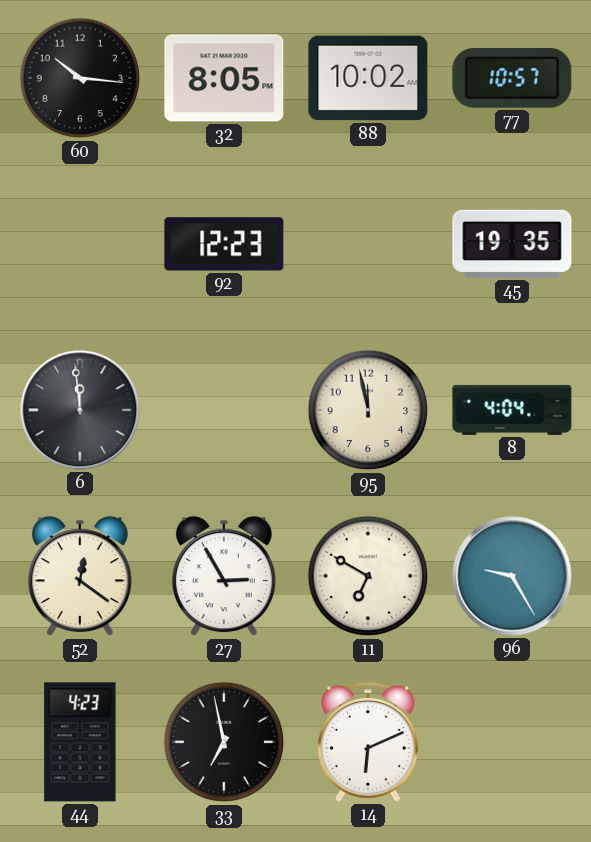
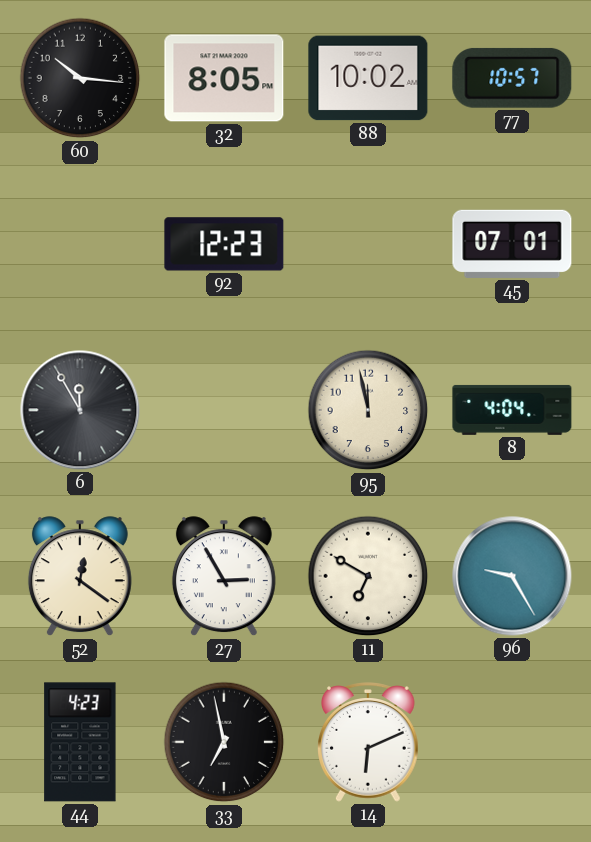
45: 19:35 -> 07:01 (512, 244)
6: 11:59 -> 11:55 (80, 410)
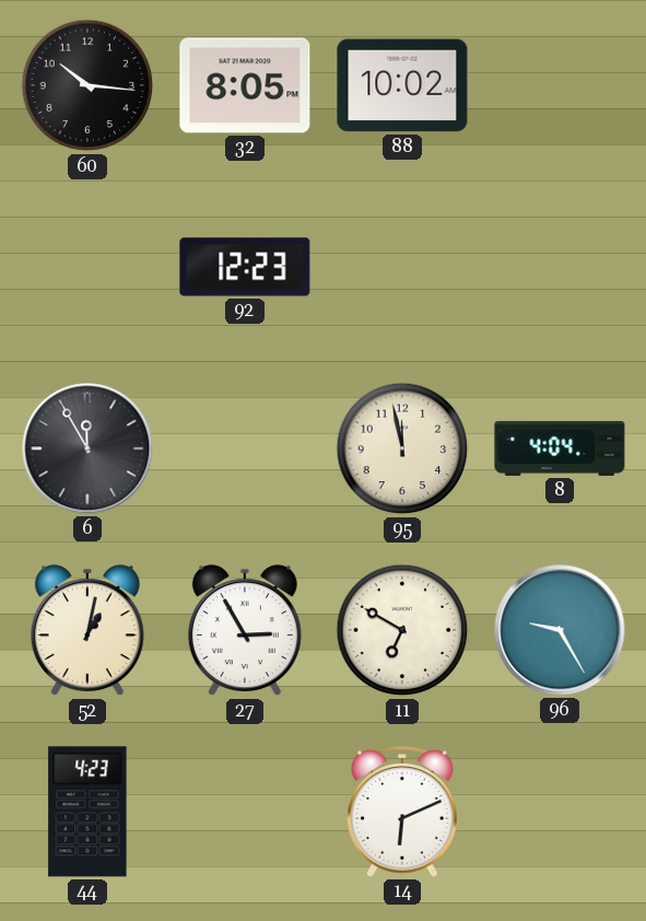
77: 10:57 -> none (512, 78)
45: 07:01 -> none (512, 244)
52: 12:21 -> 1:02 (87, 631)
33: 6:58 -> none (224, 742)
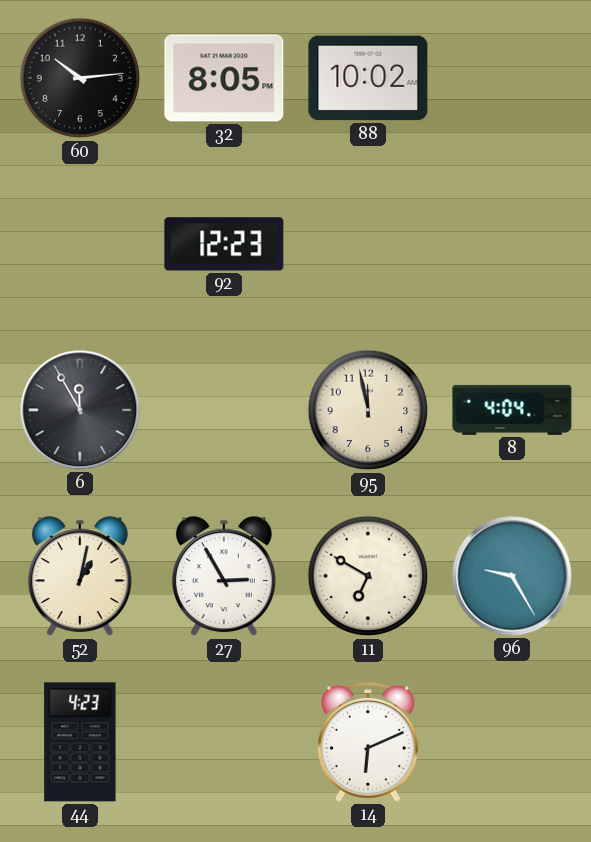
60: 10:16 -> 10:14 (80, 78)
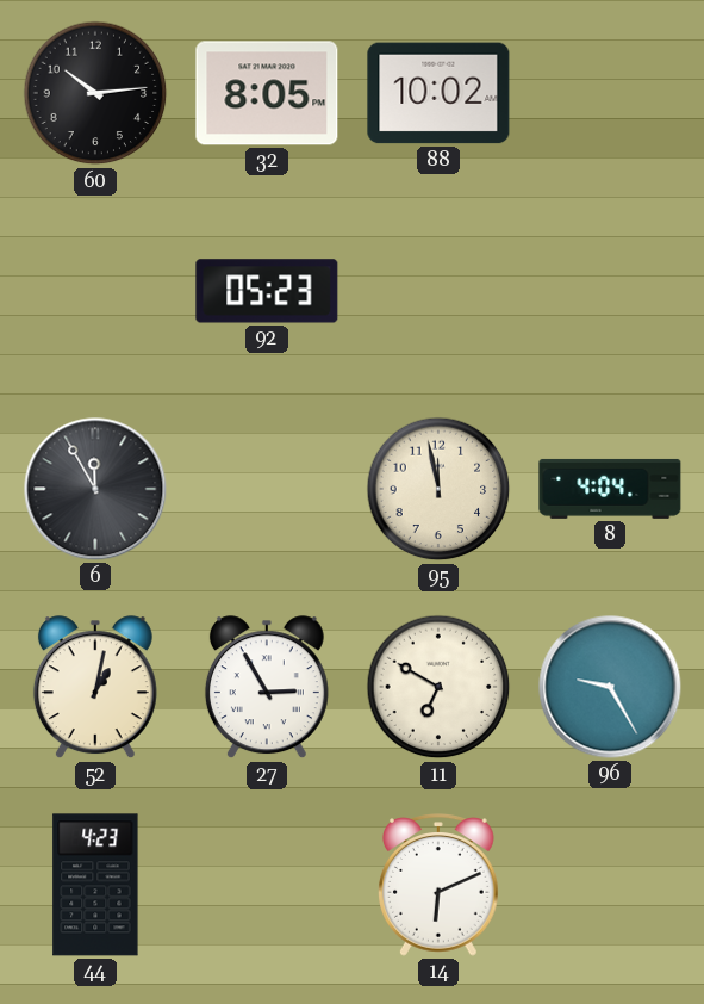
92: 12:23 -> 05:23 (267, 291)
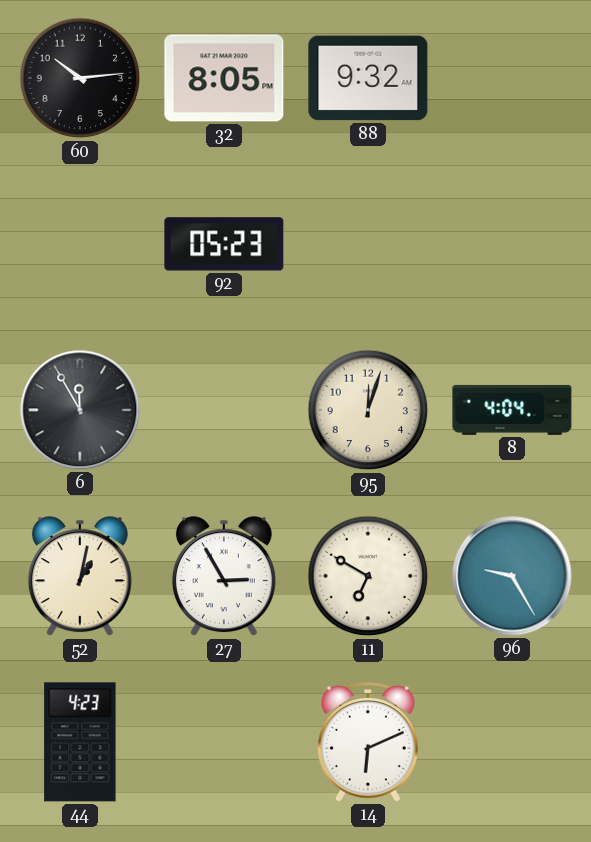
88: 10:02 -> 9:32 (368, 78)
95: 11:58 -> 12:03 (368, 410)
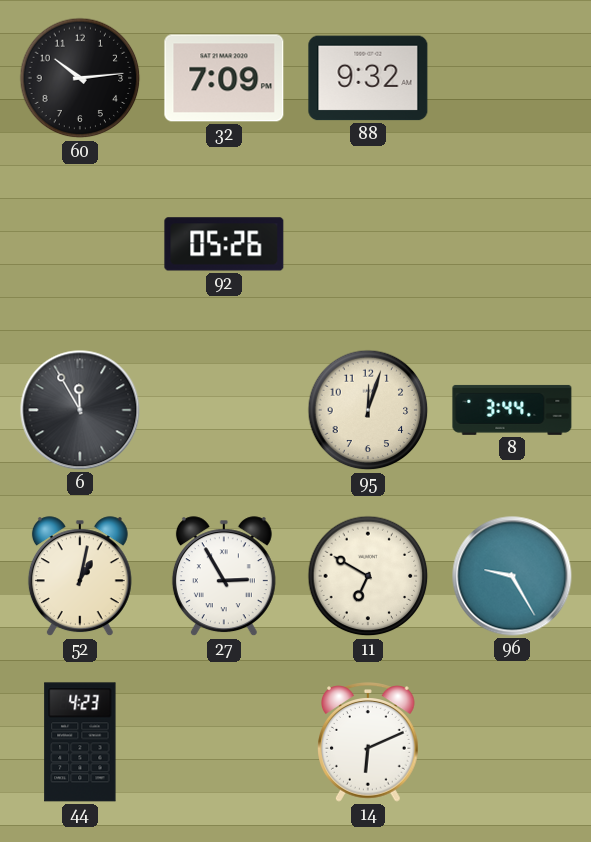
32: 8:05 -> 7:09 (224, 78)
92: 05:23 -> 05:26 (224, 244)
8: 4:04 -> 3:44 (512, 410)
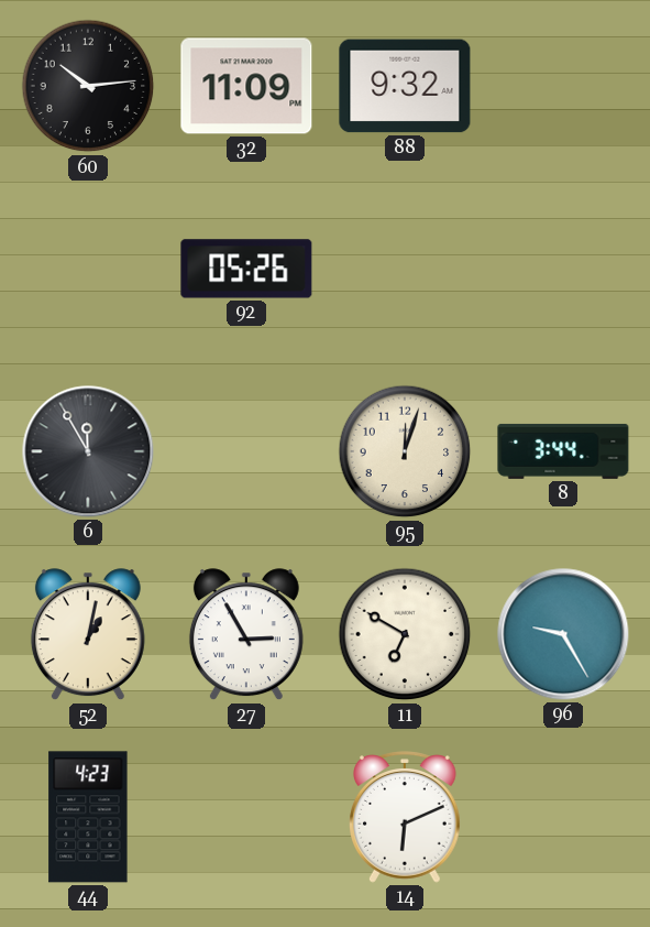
32: 7:09 -> 11:09 (246, 86)
